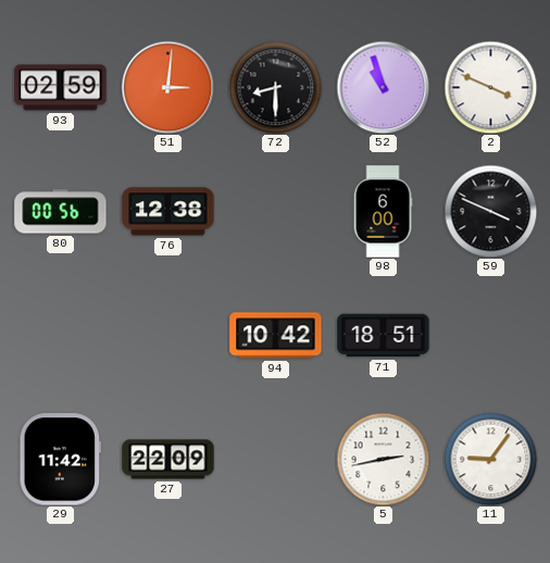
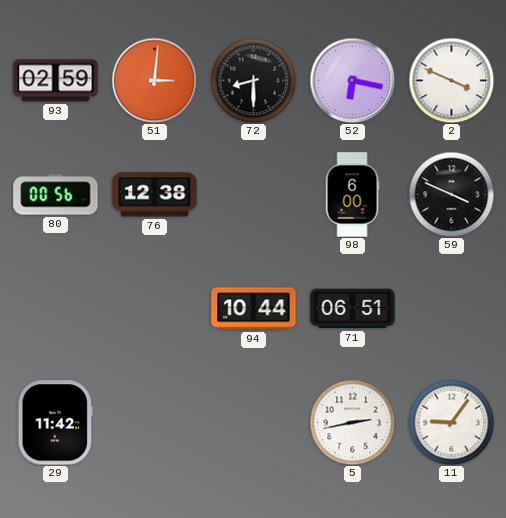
52: 10:57 -> 6:17 (352, 80)
94: 10:42 -> 10:44 (254, 309)
71: 18:51 -> 06:51 (353, 309)
27: 22:09 -> none (168, 460)
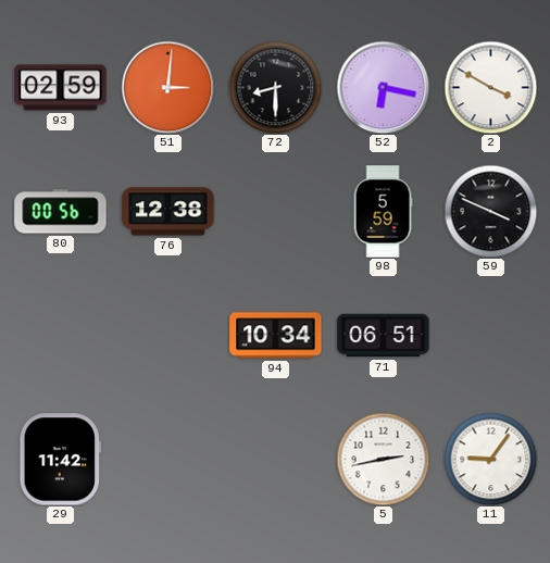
2: 3:49 -> 3:50 (490, 87)
98: 6:00 -> 5:59 (383, 212)
94: 10:44 -> 10:34 (276, 336)
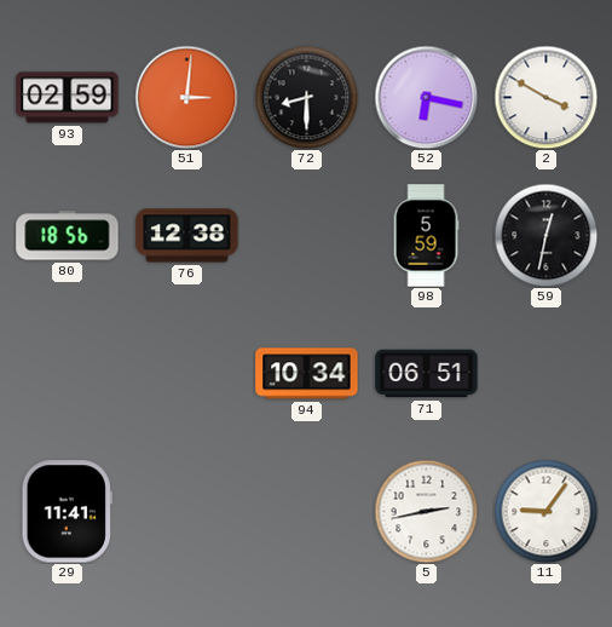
80: 00:56 -> 18:56 (68, 236)
59: 3:49 -> 12:32 (545, 235)
29: 11:42 -> 11:41 (67, 512)
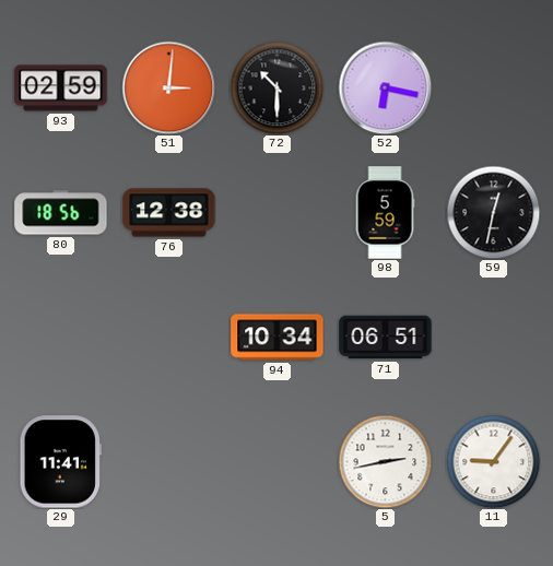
72: 8:30 -> 10:30 (276, 87)
2: 3:50 -> none (545, 97)
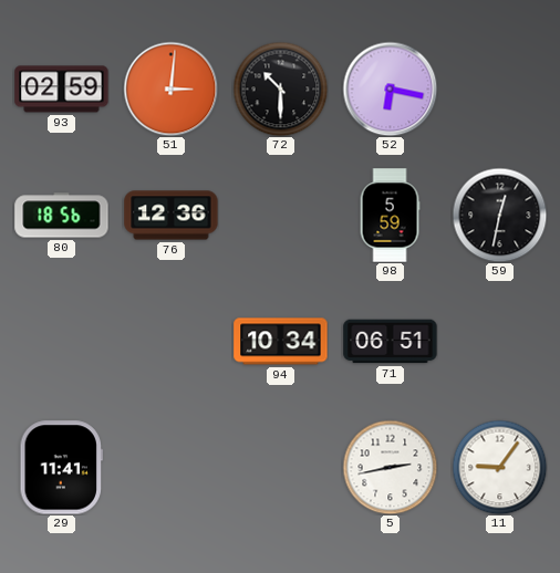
76: 12:38 -> 12:36 (172, 216)
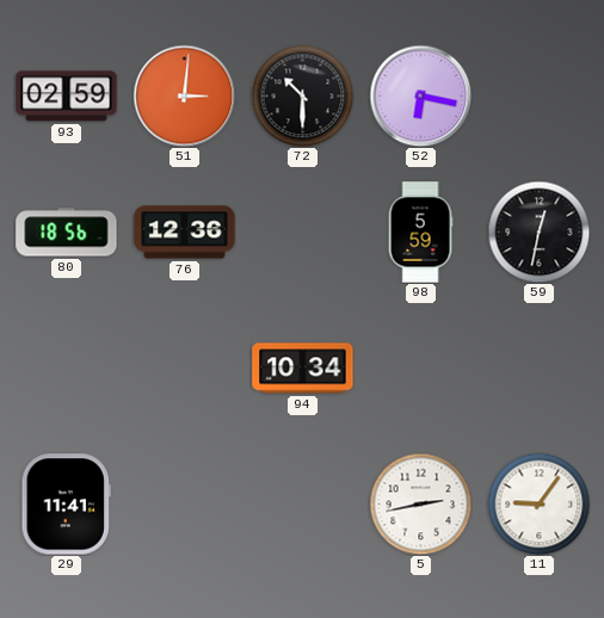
71: 06:51 -> none (391, 342)
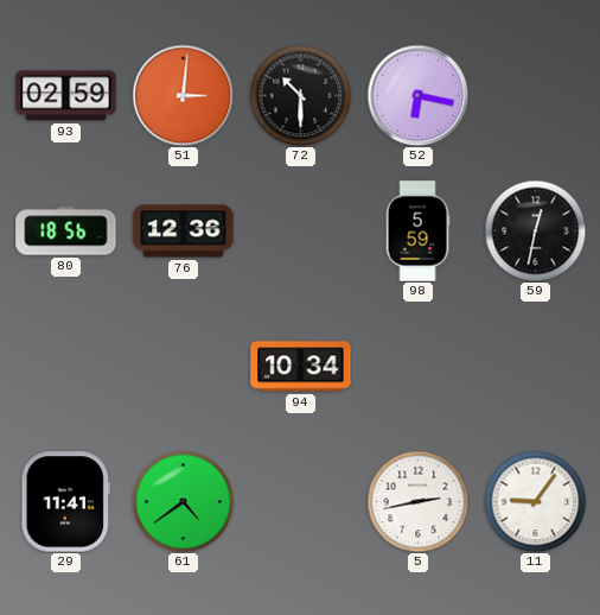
61: none -> 4:39 (183, 501)
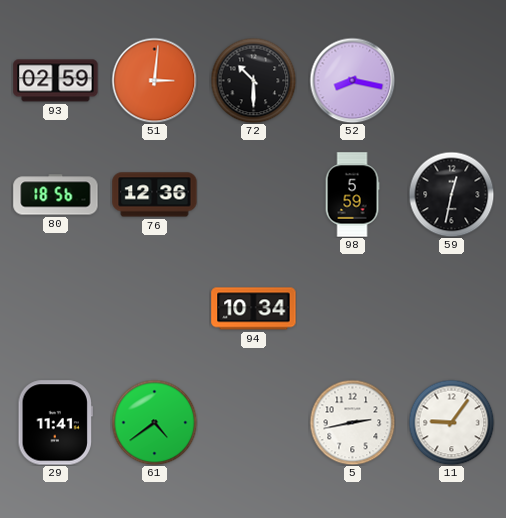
52: 6:17 -> 8:17 (352, 80)
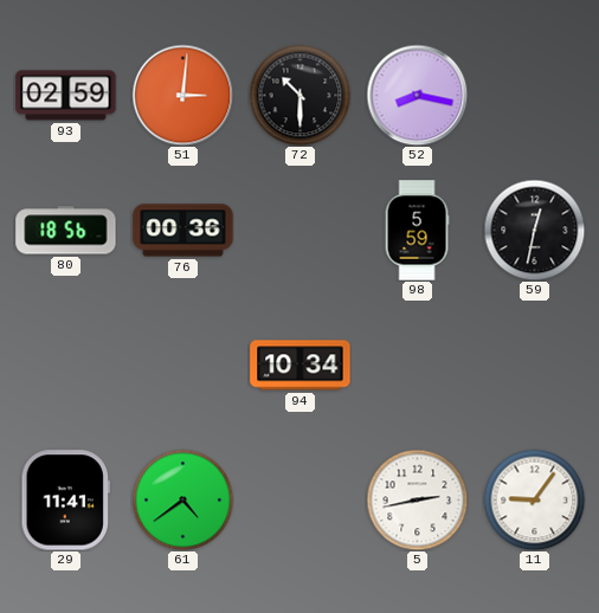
76: 12:36 -> 00:36 (183, 231)
